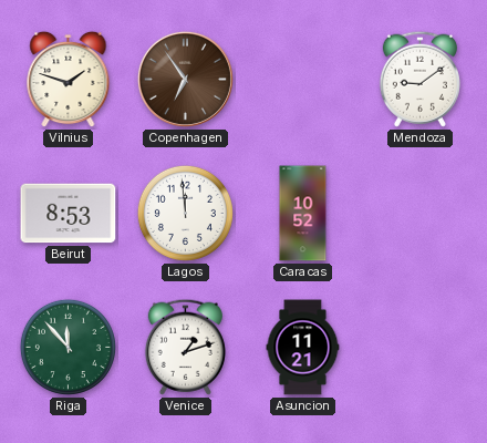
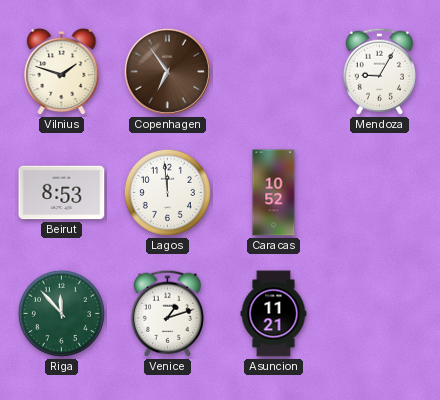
Mendoza: 9:09 -> 9:05 (379, 71)
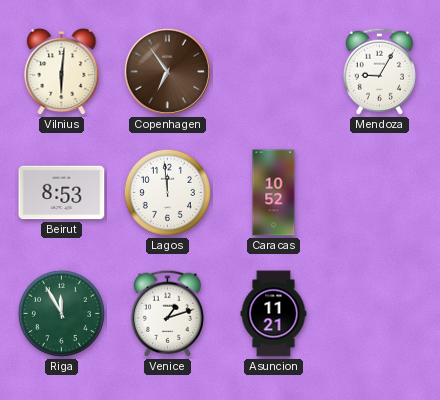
Vilnius: 1:48 -> 6:01 (62, 72)
Riga: 11:53 -> 11:55 (61, 313)
